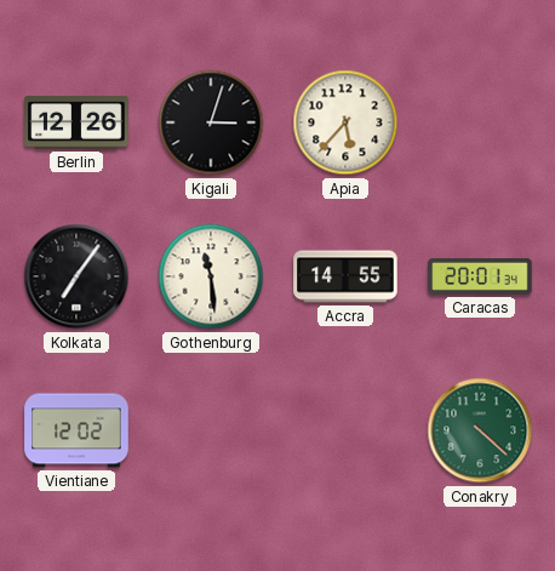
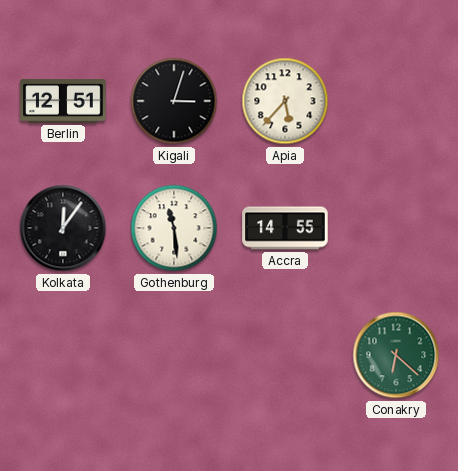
Berlin: 12:26 -> 12:51 (63, 101)
Kolkata: 7:06 -> 12:06 (63, 228)
Caracas: 20:01 -> none (480, 278)
Vientiane: 12:02 -> none (76, 430)
Conakry: 4:22 -> 6:22 (396, 355)
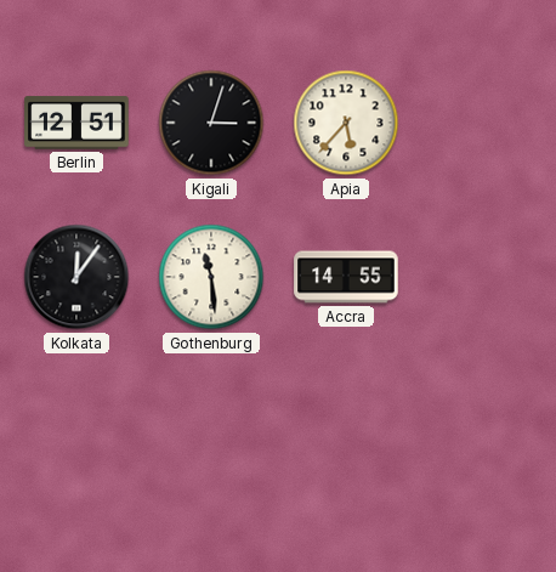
Conakry: 6:22 -> none (396, 355)
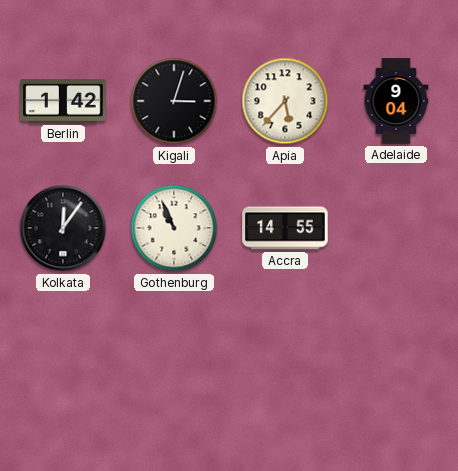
Berlin: 12:51 -> 1:42 (63, 101)
Adelaide: none -> 9:04 (396, 101)
Gothenburg: 11:29 -> 10:56 (174, 228)
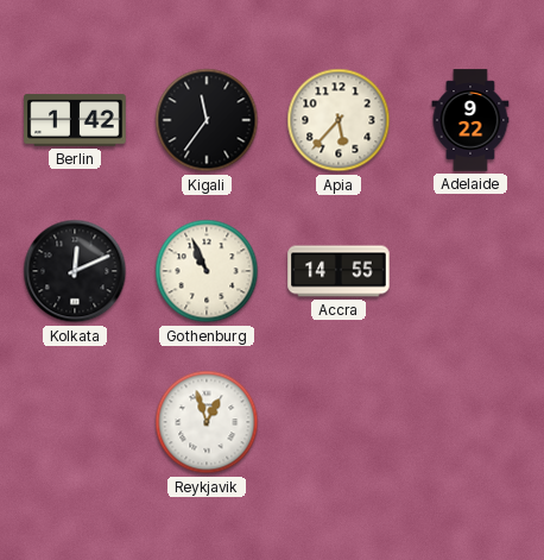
Kigali: 3:03 -> 11:36 (207, 120)
Adelaide: 9:04 -> 9:22 (470, 120)
Kolkata: 12:06 -> 12:11 (75, 271)
Reykjavik: none -> 12:57 (207, 422)
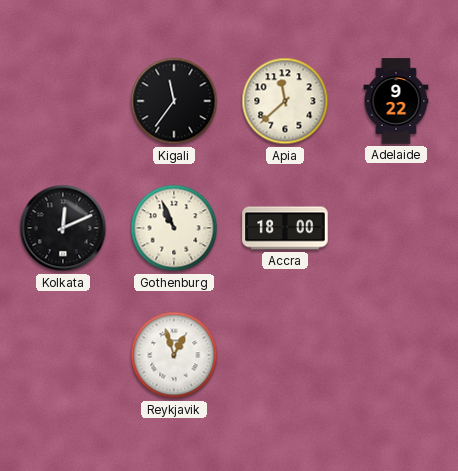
Berlin: 1:42 -> none (75, 120)
Apia: 5:37 -> 11:38 (285, 101)
Accra: 14:55 -> 18:00 (285, 228)
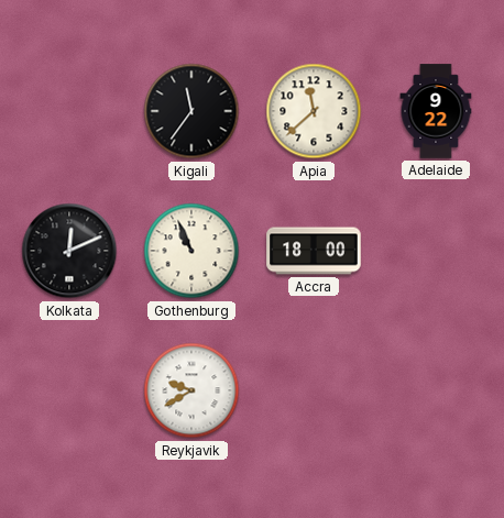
Reykjavik: 12:57 -> 9:40 (191, 390)
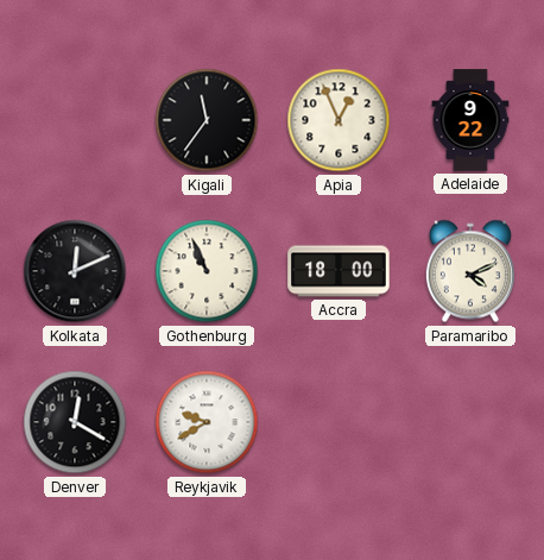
Apia: 11:38 -> 12:56 (339, 120)
Paramaribo: none -> 4:11 (470, 271)
Denver: none -> 12:20 (75, 422)
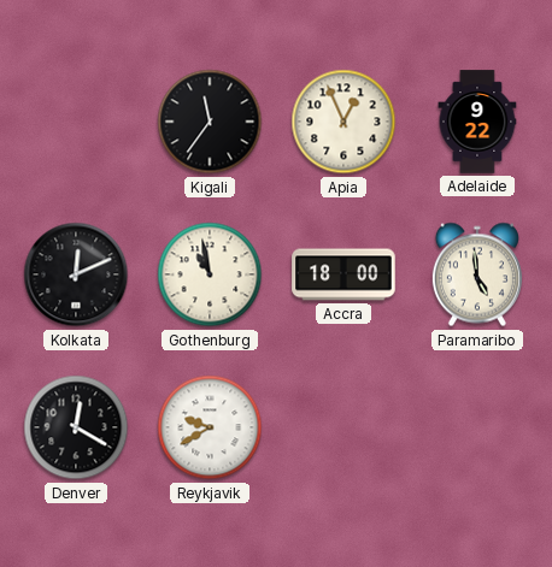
Gothenburg: 10:56 -> 10:58 (210, 274)
Paramaribo: 4:11 -> 4:59 (477, 274)
